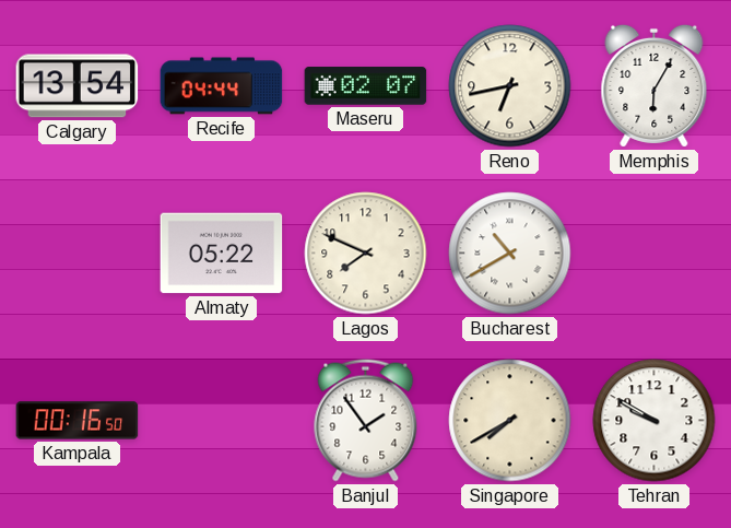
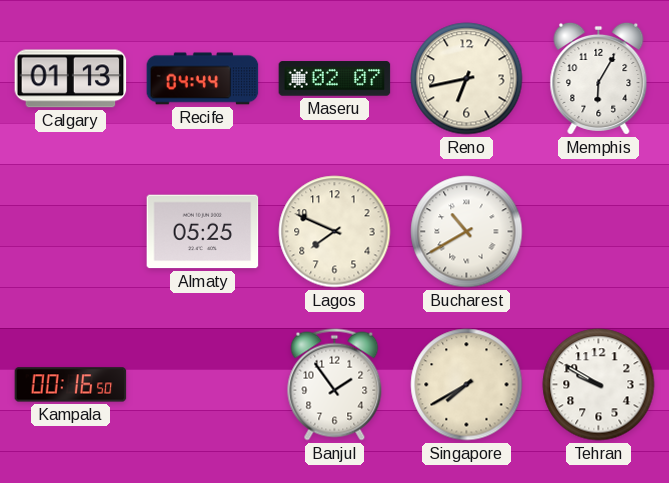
Calgary: 13:54 -> 01:13 (71, 79)
Almaty: 05:22 -> 05:25 (203, 232)
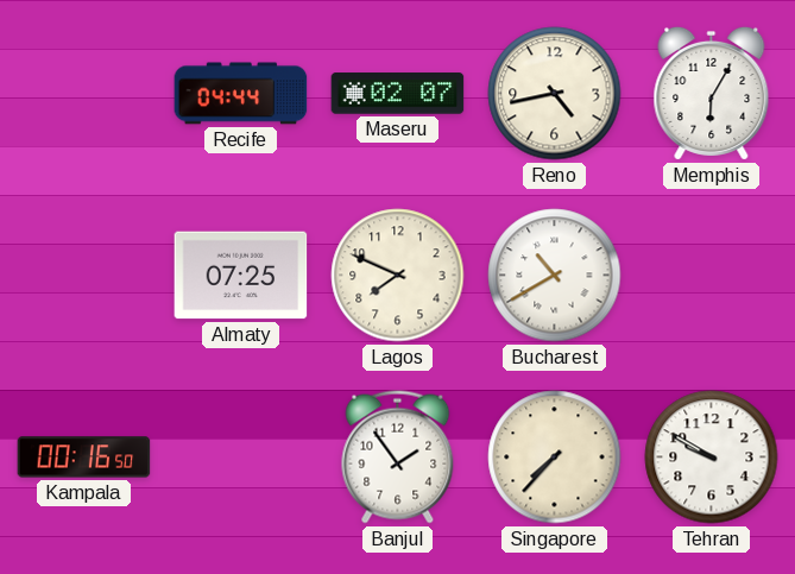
Calgary: 01:13 -> none (71, 79)
Reno: 6:43 -> 4:43 (555, 94)
Almaty: 05:25 -> 07:25 (241, 276)
Singapore: 7:40 -> 7:37 (555, 458)
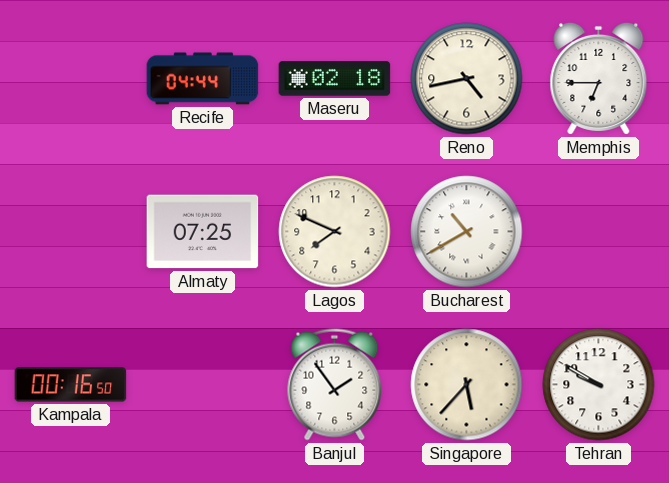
Maseru: 02:07 -> 02:18 (335, 79)
Memphis: 6:05 -> 6:45 (599, 78)
Singapore: 7:37 -> 5:37 (467, 385)
